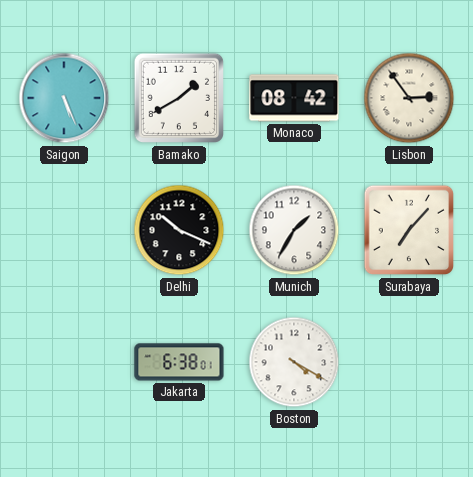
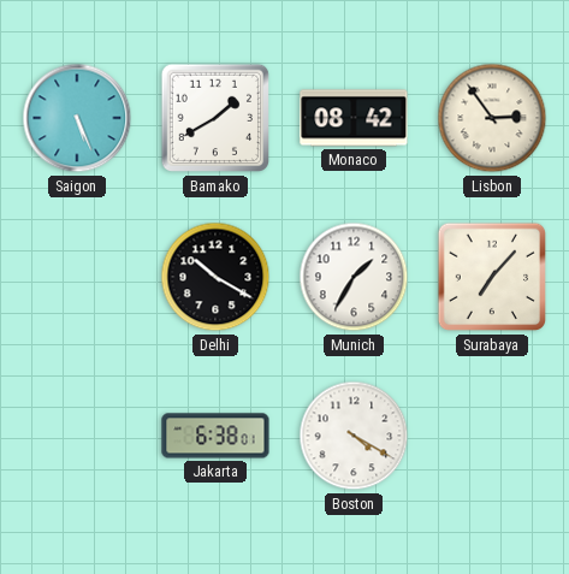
Delhi: 10:19 -> 10:20 (215, 277)
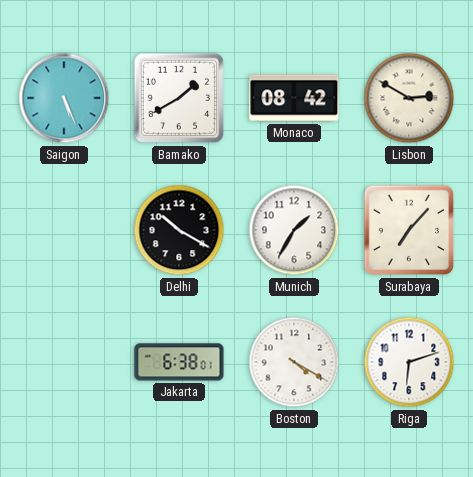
Lisbon: 2:54 -> 2:50 (409, 98)
Riga: none -> 6:12 (409, 362)
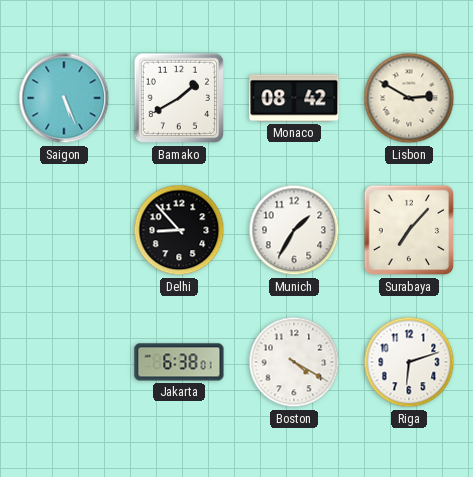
Delhi: 10:20 -> 8:53 (179, 230)
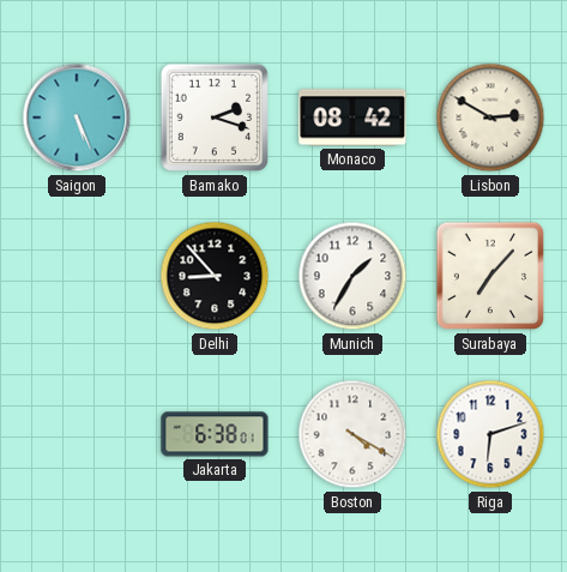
Bamako: 1:40 -> 2:18 (215, 118)
